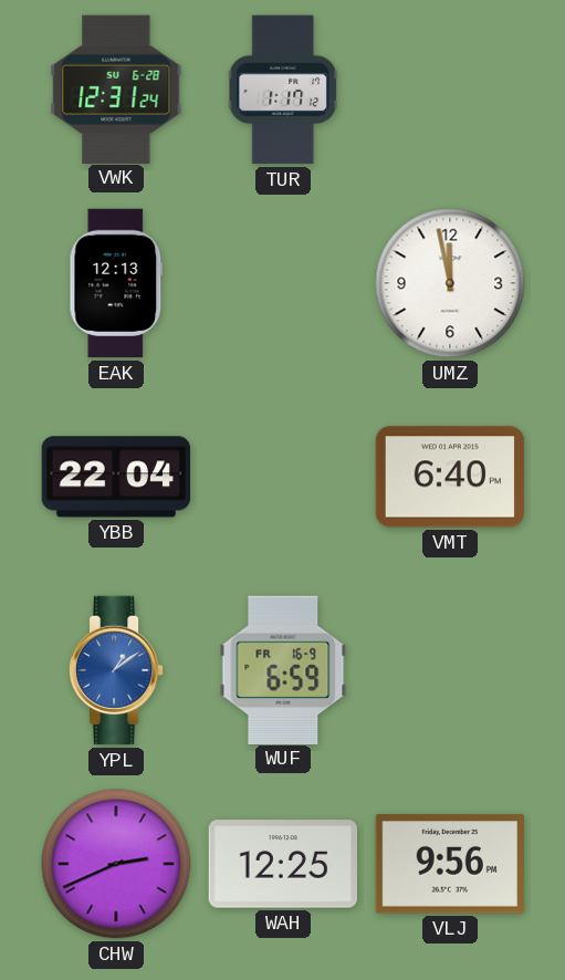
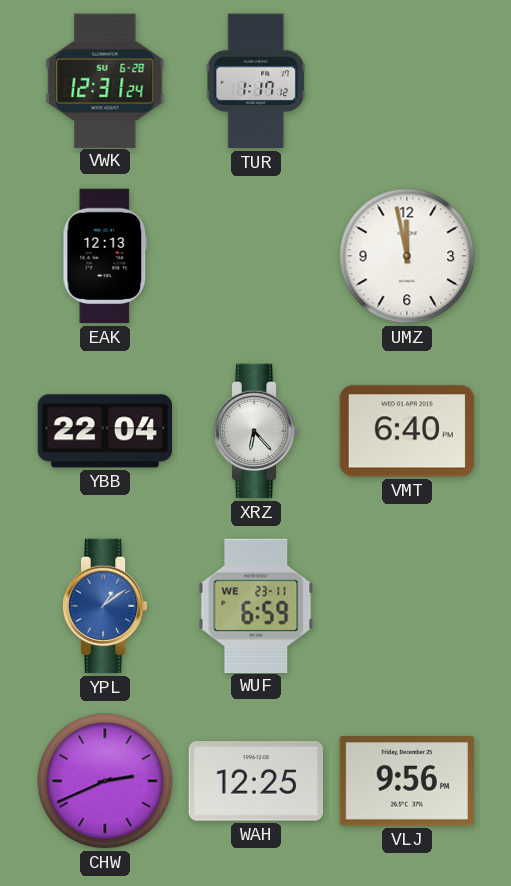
XRZ: none -> 6:23 (256, 431)
WUF date: FR 16-9 -> WE 23-11 (256, 605)
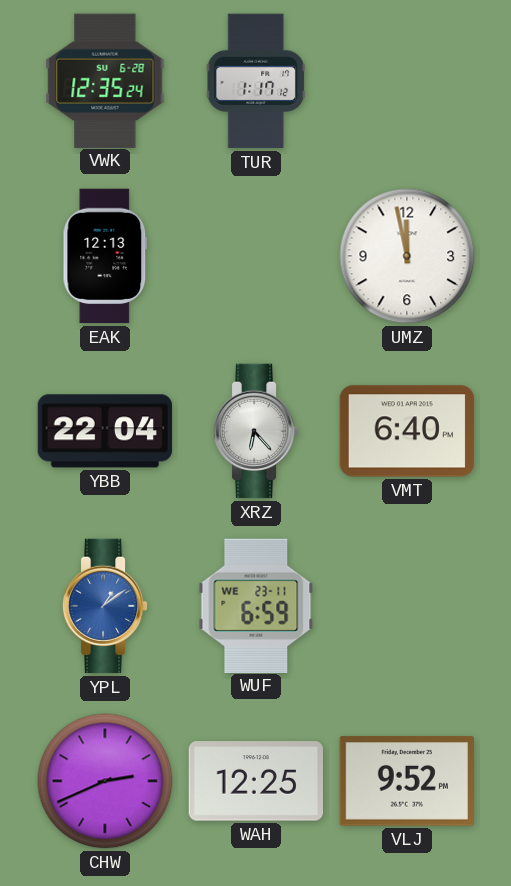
VWK: 12:31 -> 12:35 (105, 80)
VLJ: 9:56 -> 9:52 (406, 781)
